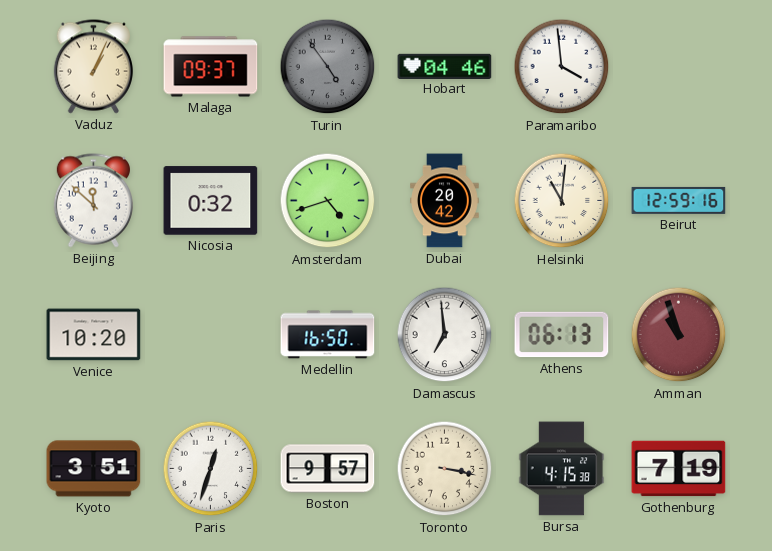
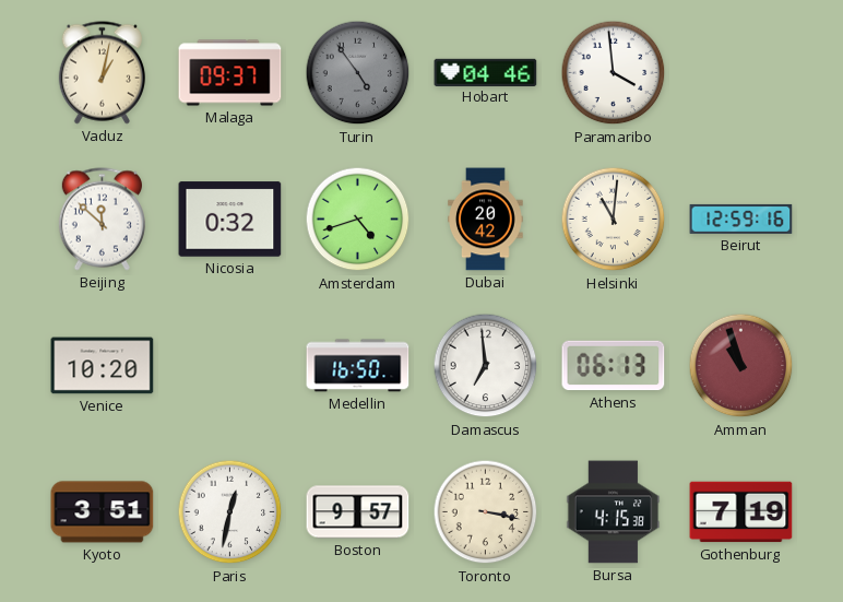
Vaduz: 1:04 -> 1:02 (102, 73)
Paris: 12:33 -> 12:32 (230, 512)
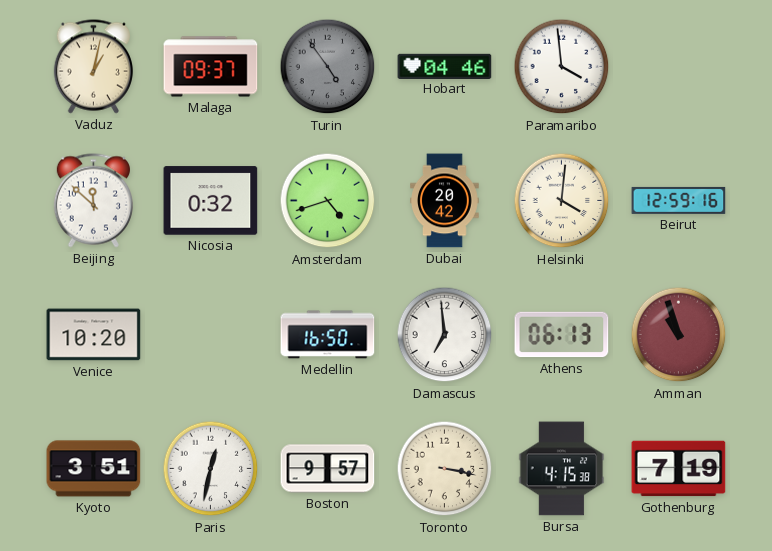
Helsinki: 11:01 -> 4:01 (562, 201)
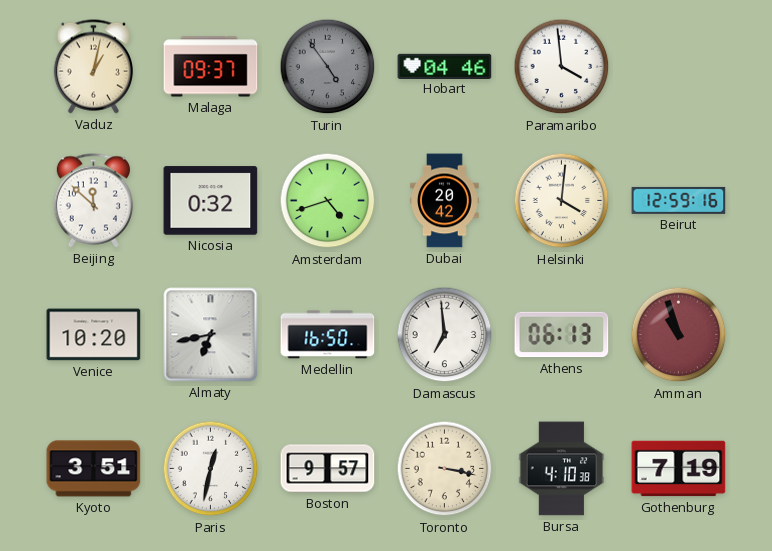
Almaty: none -> 6:43 (211, 335)
Bursa: 4:15 -> 4:10 (562, 469)
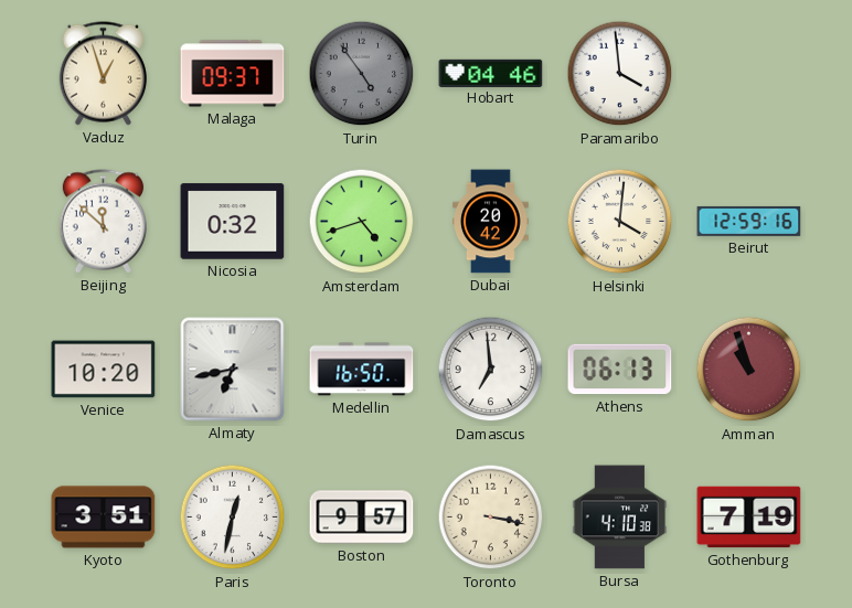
Vaduz: 1:02 -> 12:57 (103, 74)
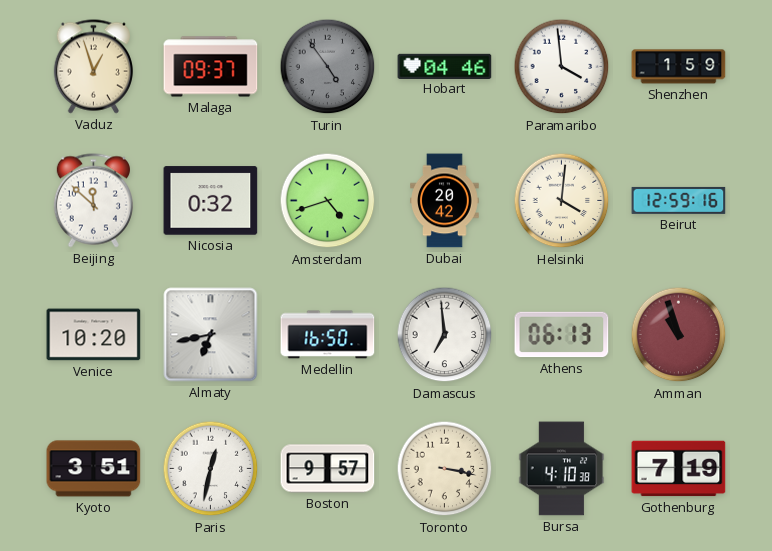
Shenzhen: none -> 1:59 (679, 67)
